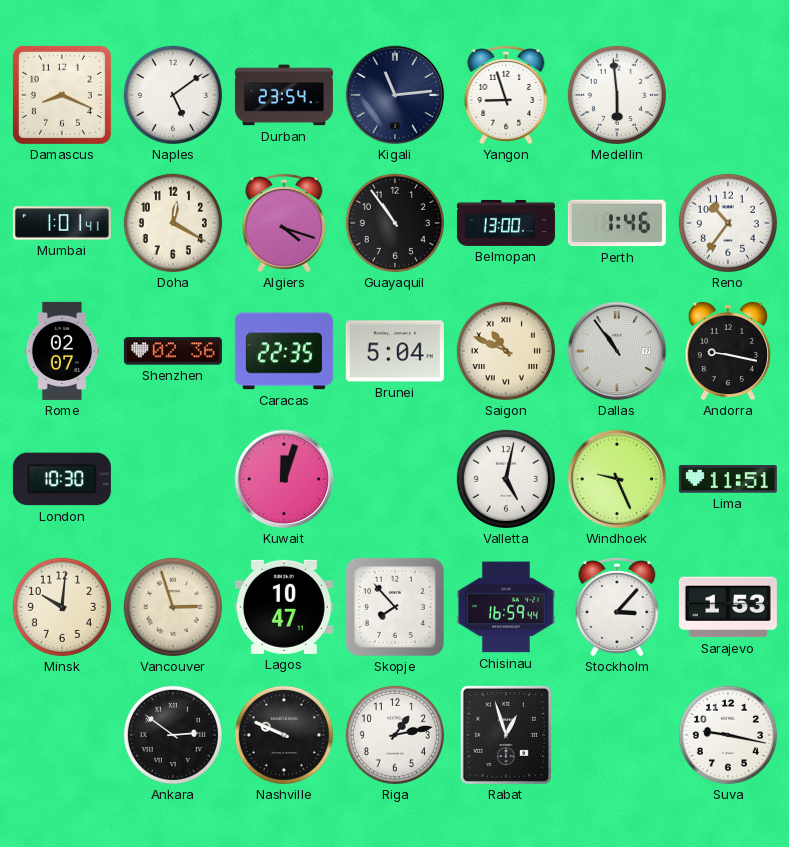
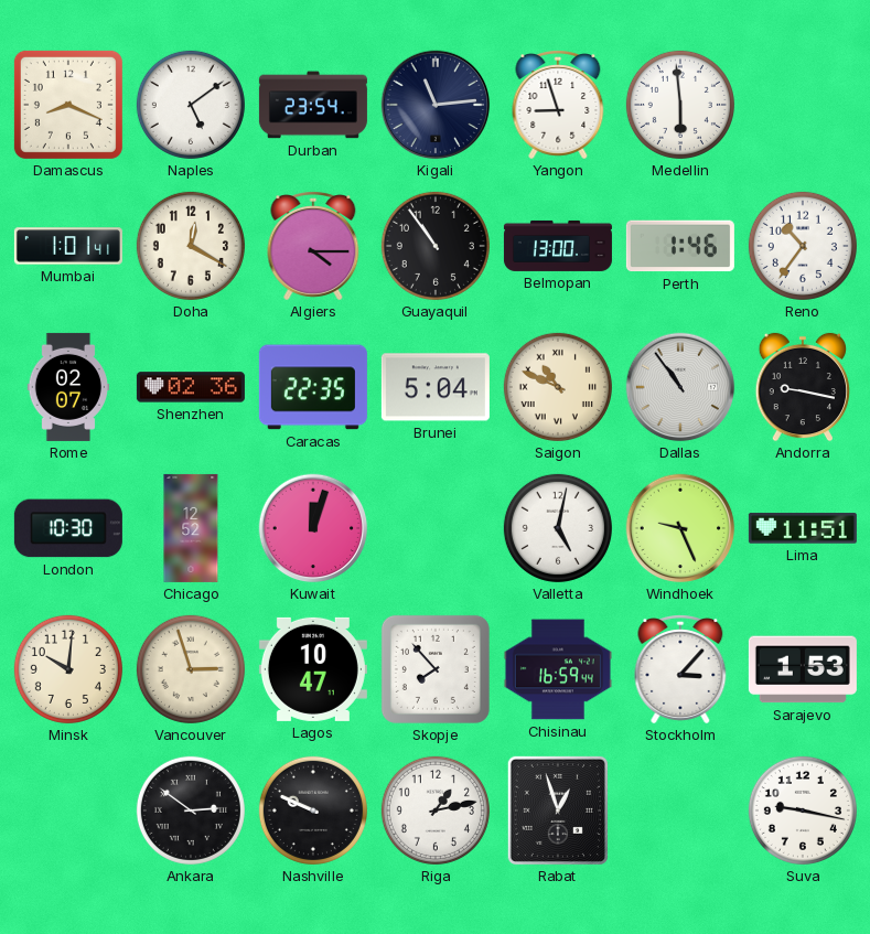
Algiers: 4:18 -> 4:15 (313, 246)
Chicago: none -> 12:52 (191, 528)
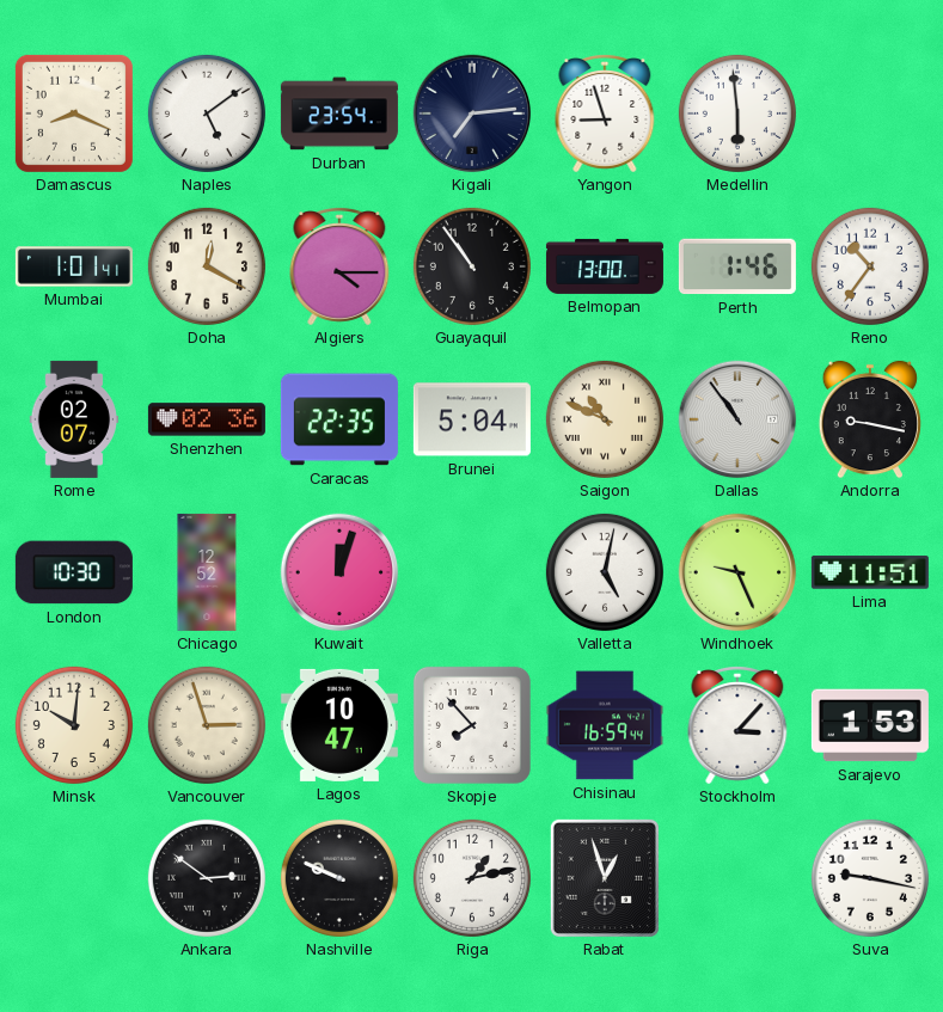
Kigali: 11:14 -> 7:14 (472, 114)
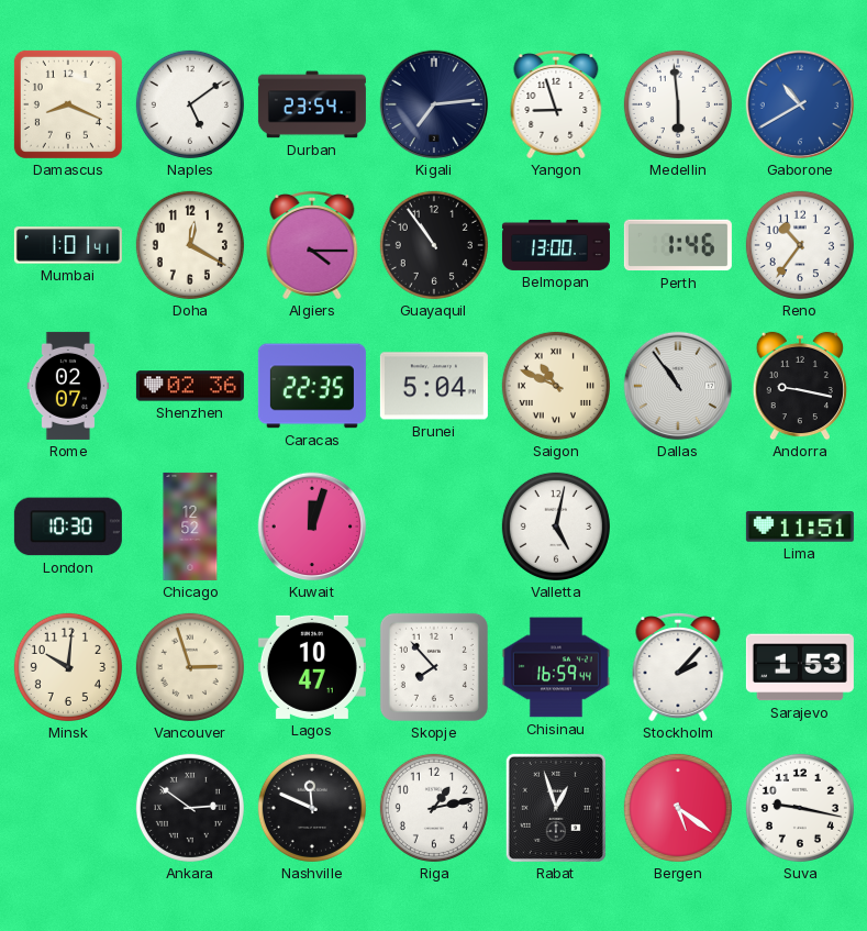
Gaborone: none -> 10:40 (800, 104)
Windhoek: 9:26 -> none (737, 572)
Stockholm: 3:07 -> 2:07 (678, 667)
Nashville: 9:49 -> 11:49 (312, 808)
Bergen: none -> 5:21 (678, 808)
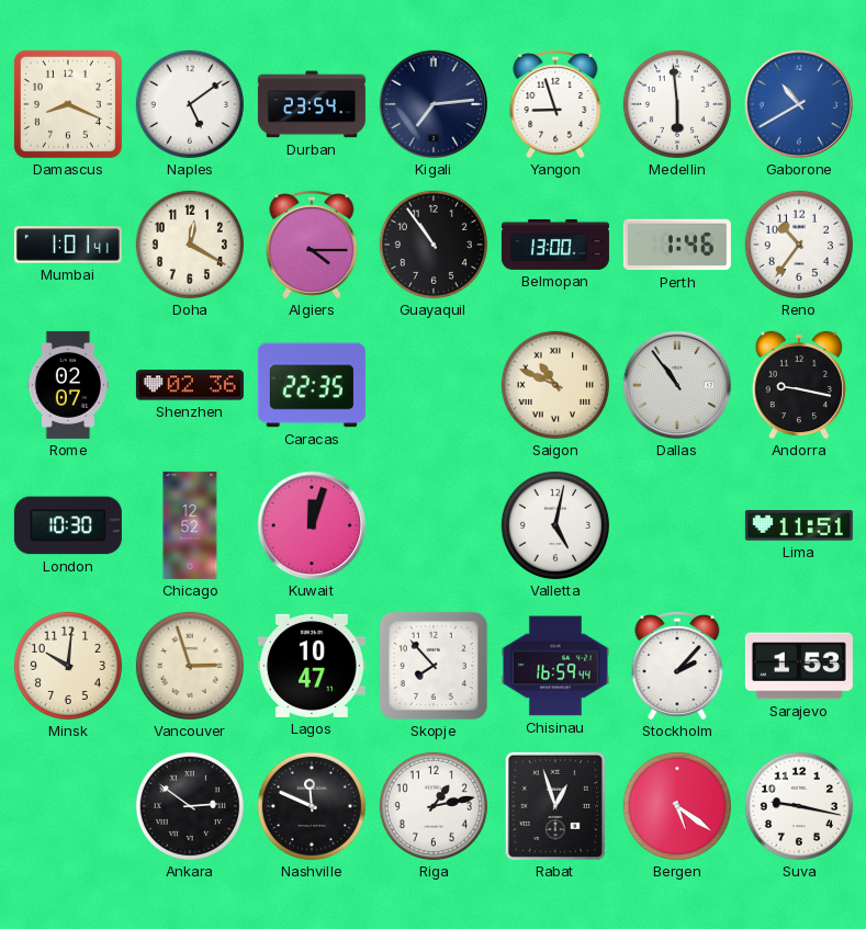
Brunei: 5:04 -> none (434, 386)
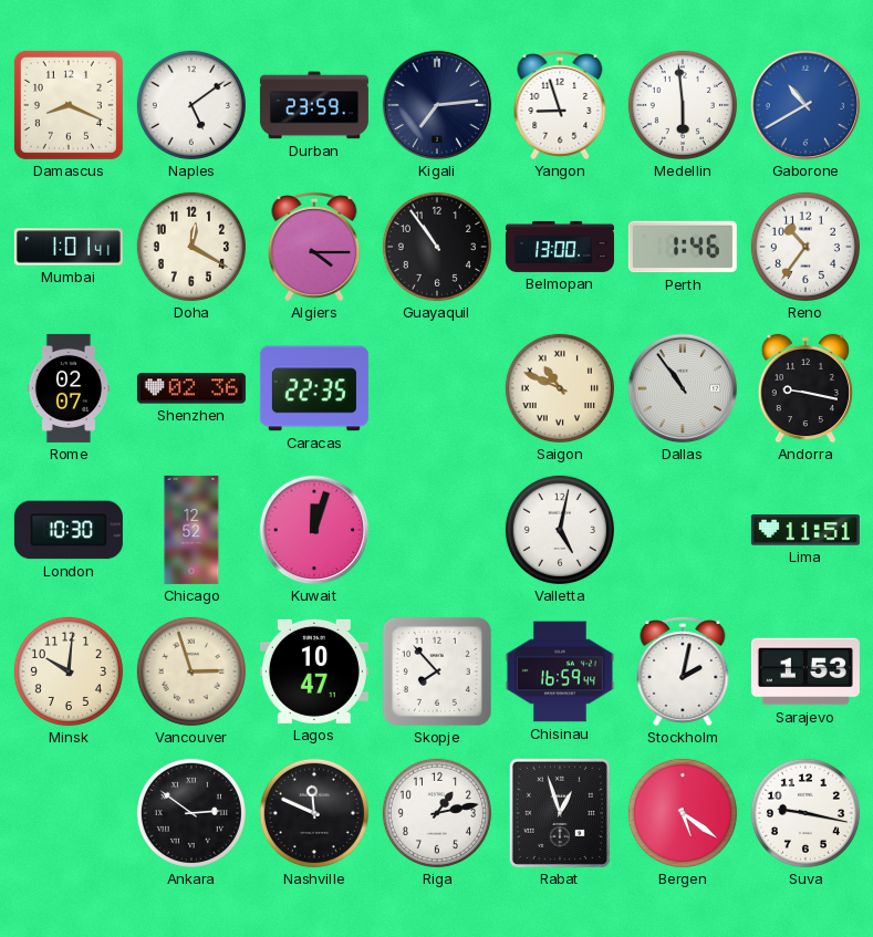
Durban: 23:54 -> 23:59 (314, 105)
Stockholm: 2:07 -> 2:02 (683, 671)
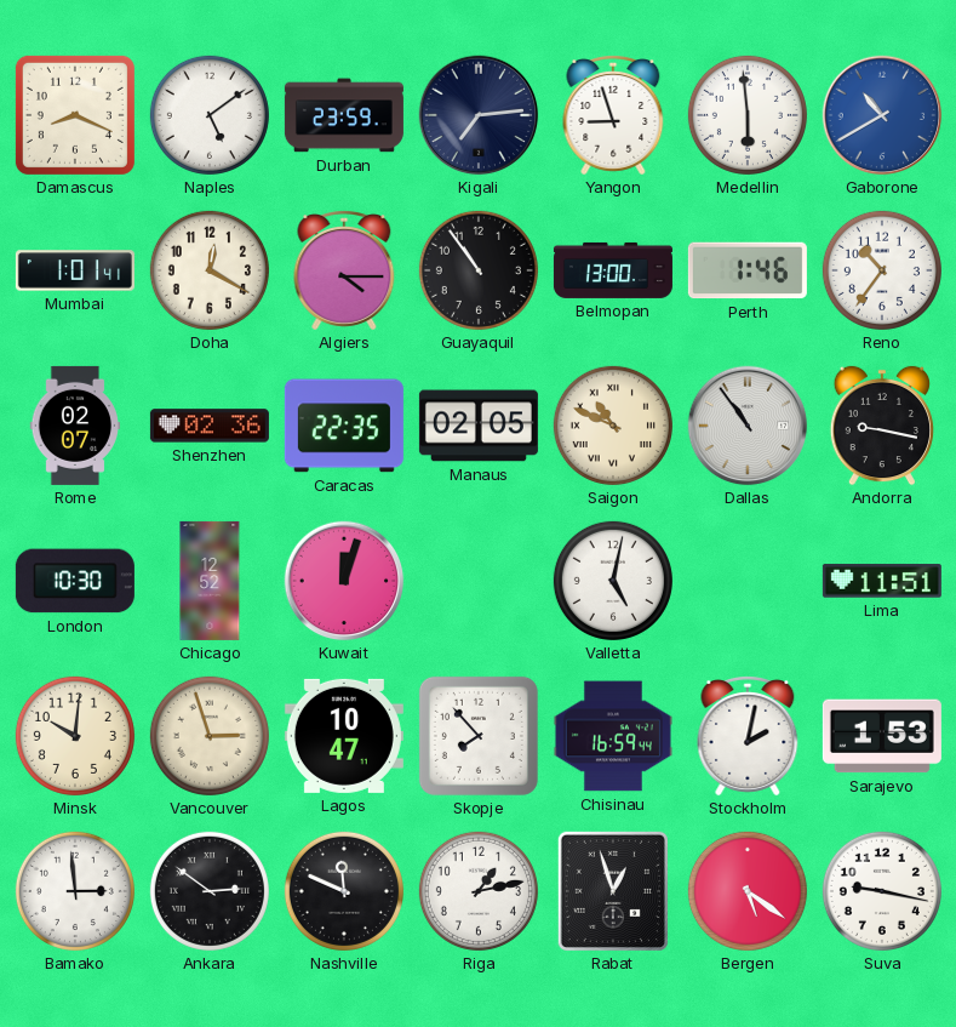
Manaus: none -> 02:05 (479, 426)
Bamako: none -> 2:59 (75, 891)
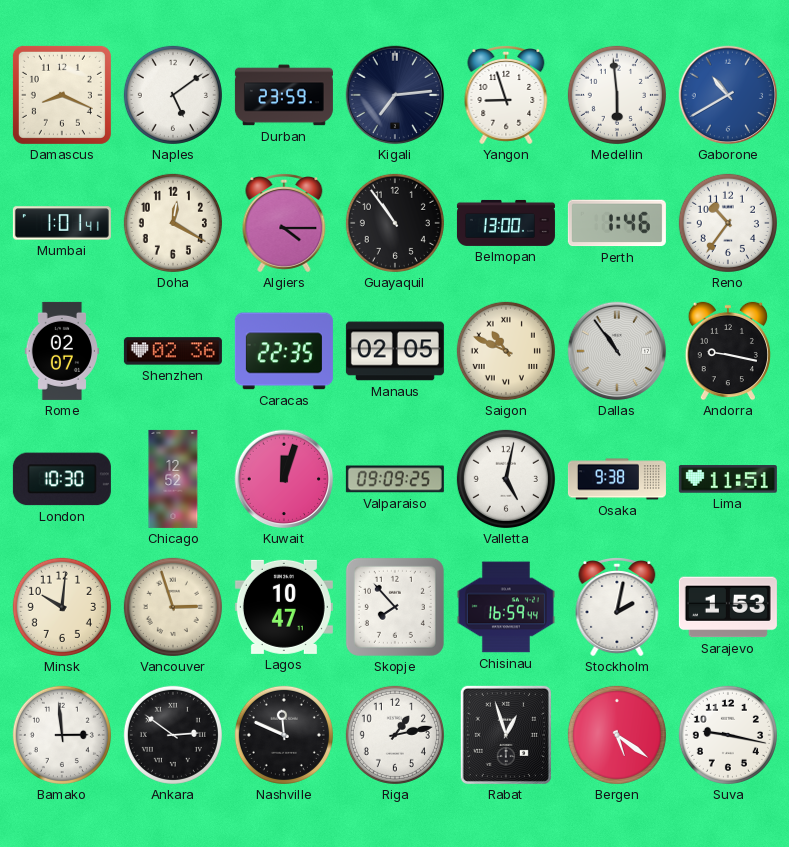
Valparaiso: none -> 09:09 (395, 479)
Osaka: none -> 9:38 (617, 479)
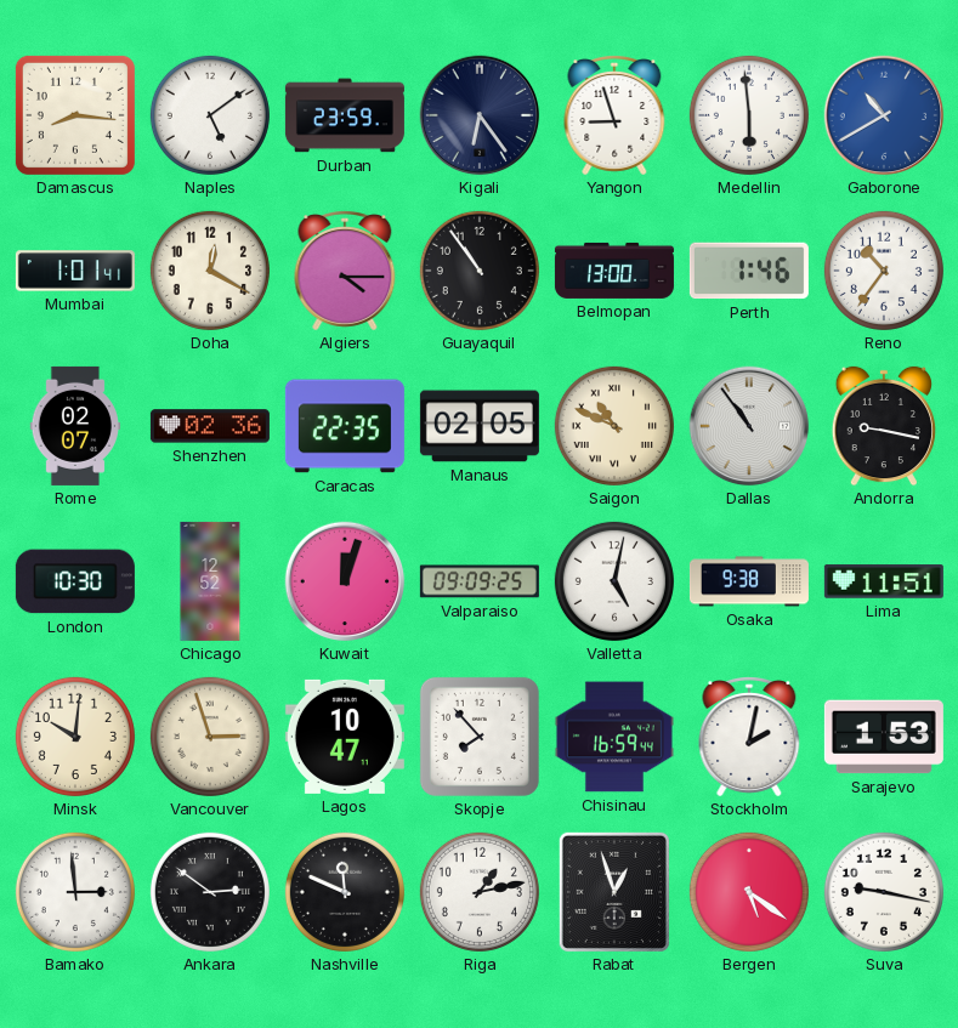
Damascus: 8:19 -> 8:16 (75, 115)
Kigali: 7:14 -> 6:24 (480, 115)
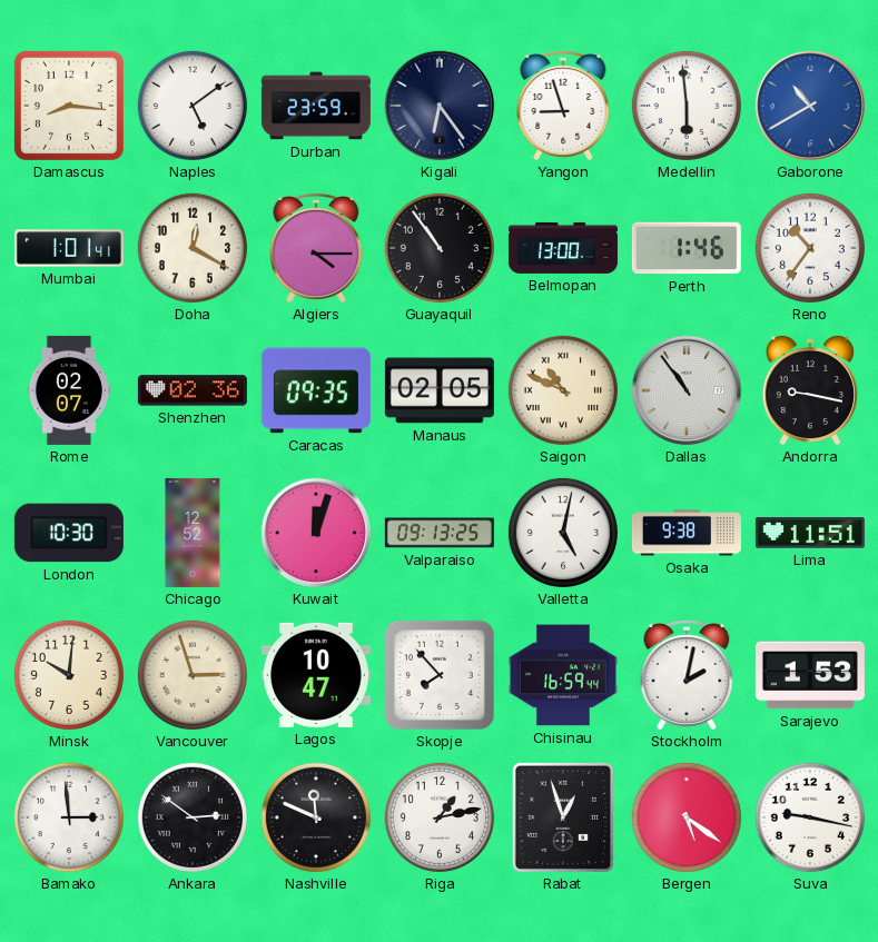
Caracas: 22:35 -> 09:35 (316, 390)
Valparaiso: 09:09 -> 09:13 (440, 533)
